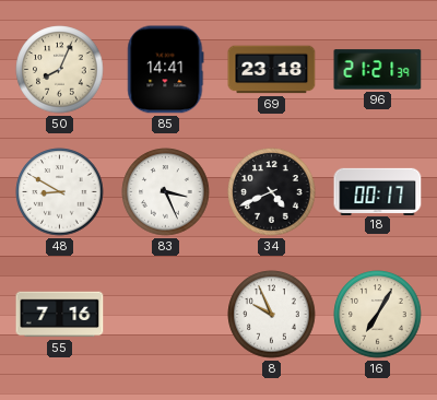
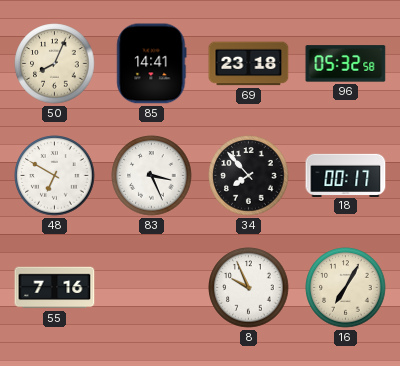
96: 21:21 -> 05:32 (346, 64)
48: 8:50 -> 6:50 (55, 176)
34: 4:41 -> 7:53 (249, 176)
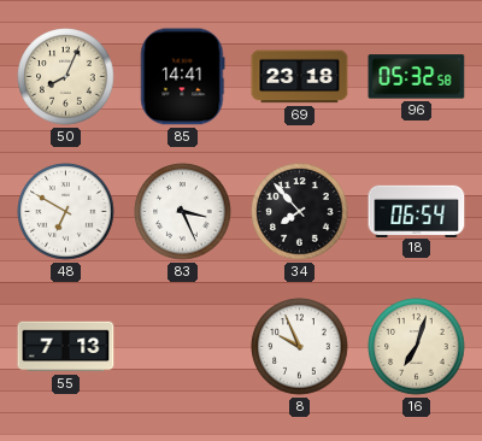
18: 00:17 -> 06:54 (417, 211)
55: 7:16 -> 7:13 (66, 347)
16: 7:05 -> 7:03 (417, 347)
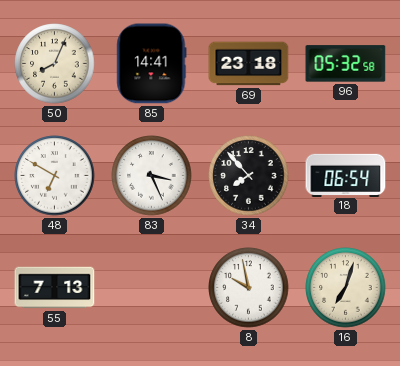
8: 9:56 -> 9:58 (249, 288)
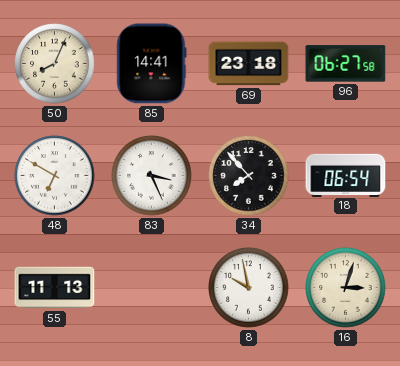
96: 05:32 -> 06:27 (346, 64)
55: 7:13 -> 11:13 (55, 288)
16: 7:03 -> 3:03 (346, 288)
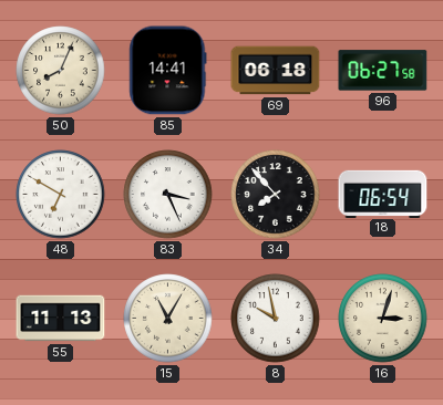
69: 23:18 -> 06:18 (276, 71)
15: none -> 11:05 (168, 319)
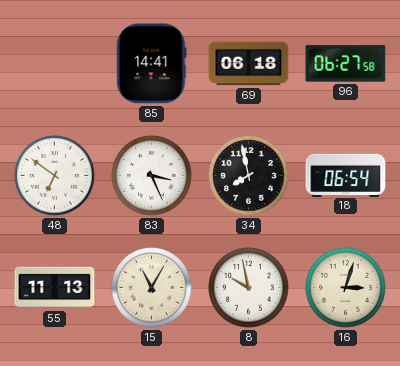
50: 8:04 -> none (61, 71)
48: 6:50 -> 6:51 (55, 176)
34: 7:53 -> 7:58 (249, 176)
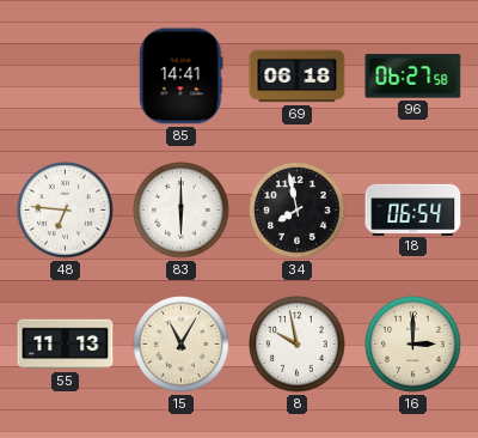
48: 6:51 -> 6:46 (66, 211)
83: 3:26 -> 6:00 (182, 211)
16: 3:03 -> 3:00 (413, 345)
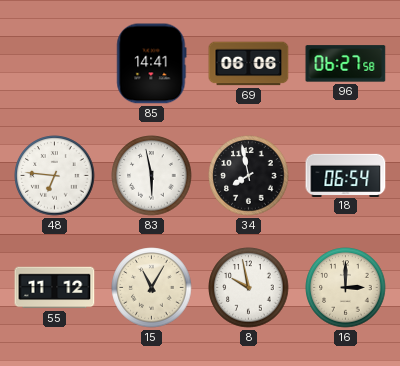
69: 06:18 -> 06:06 (249, 64)
83: 6:00 -> 5:58 (152, 176)
55: 11:13 -> 11:12 (55, 288)
